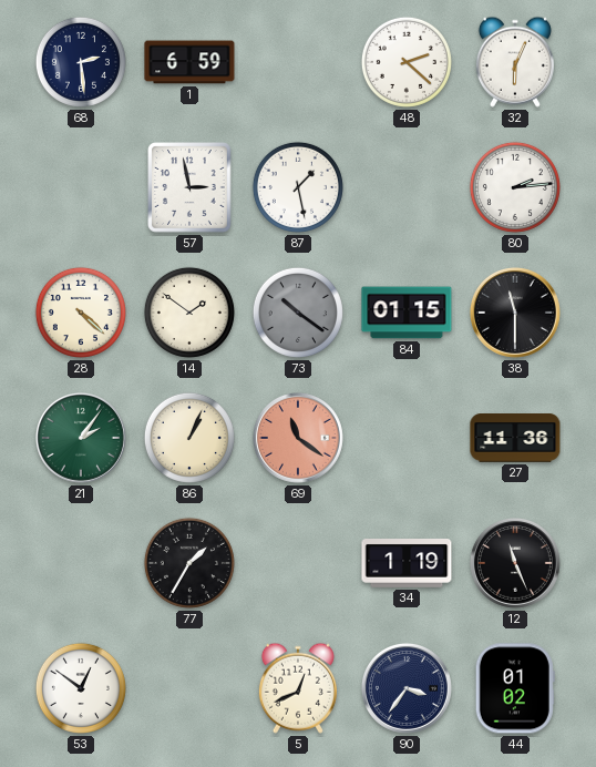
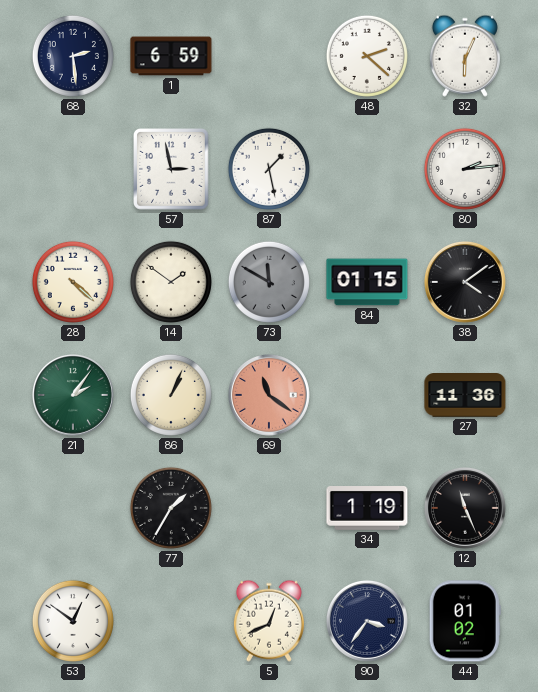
73: 10:21 -> 11:50 (269, 282)
38: 11:30 -> 4:09 (465, 282)
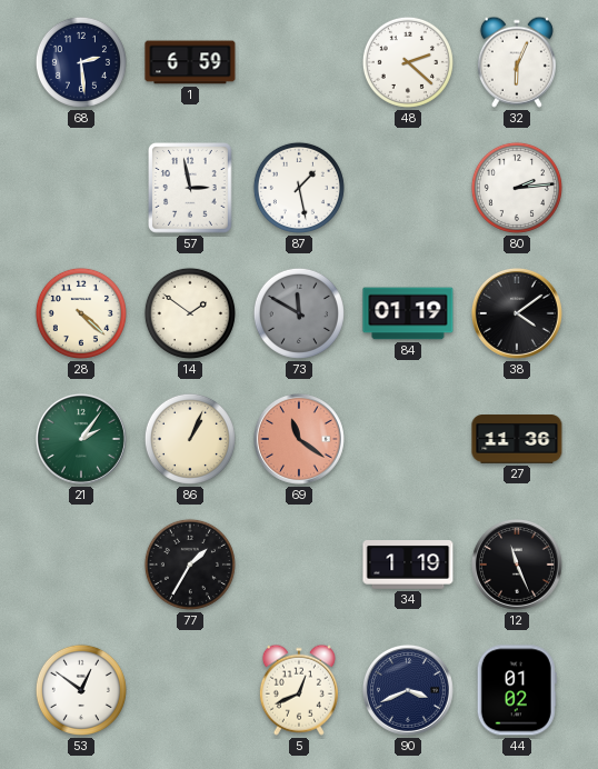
84: 01:15 -> 01:19 (408, 313)
90: 3:36 -> 3:41 (408, 690)
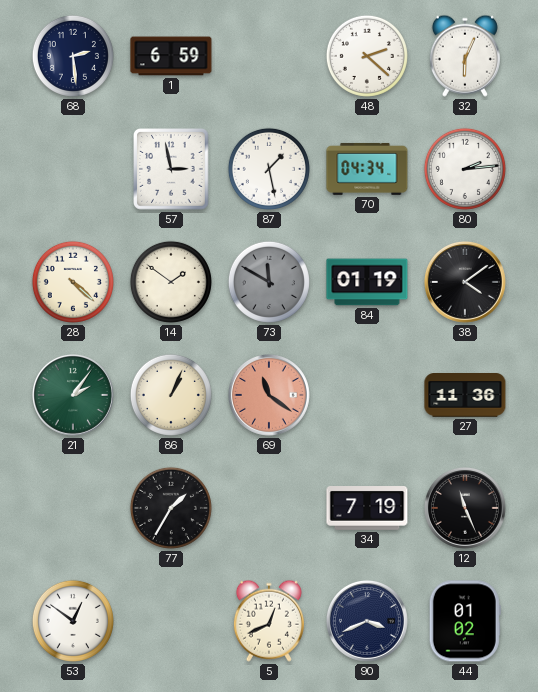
70: none -> 04:34 (367, 169)
34: 1:19 -> 7:19 (367, 509)
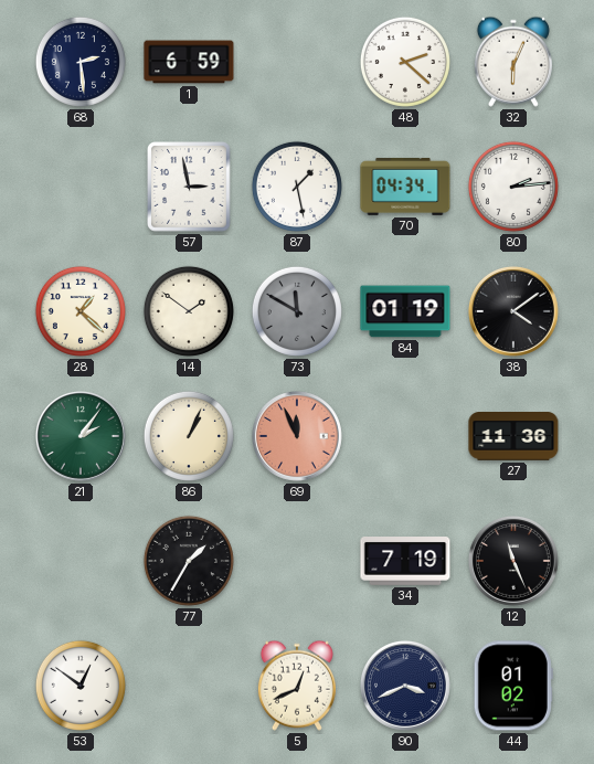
28: 4:22 -> 1:22 (81, 311)
69: 11:21 -> 11:56 (297, 436)
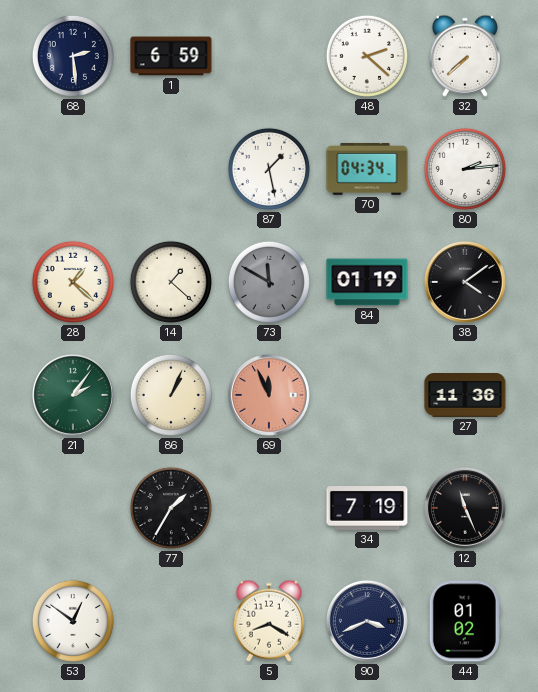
32: 6:04 -> 7:38 (465, 56)
57: 2:58 -> none (190, 187)
14: 1:51 -> 1:22 (171, 282)
5: 12:41 -> 8:20 (269, 621)
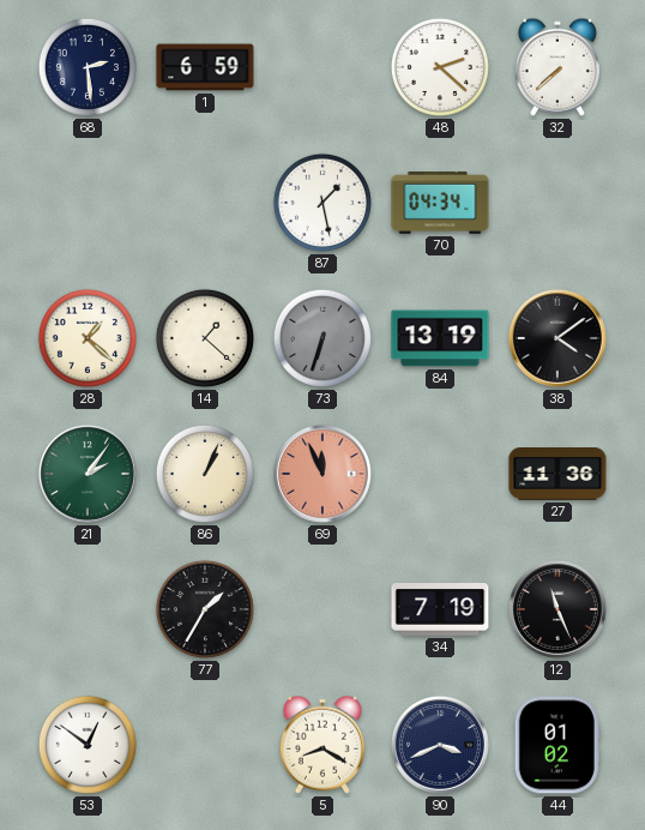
80: 2:14 -> none (465, 169)
73: 11:50 -> 6:33 (322, 338)
84: 01:19 -> 13:19 (440, 338)
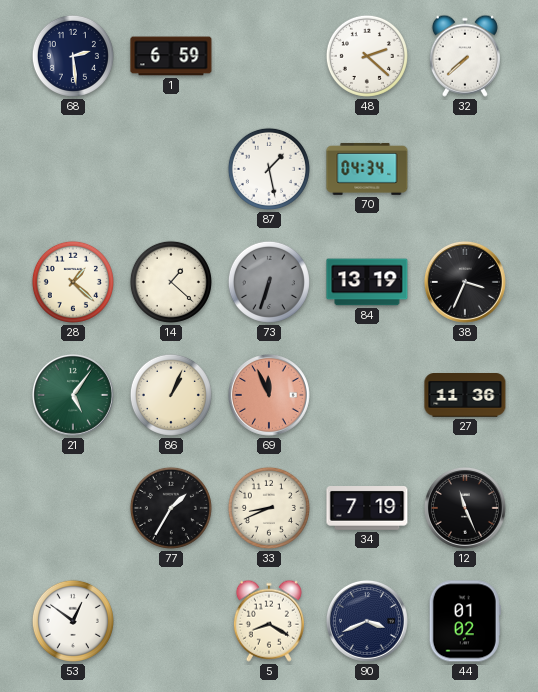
38: 4:09 -> 3:34 (465, 282)
21: 2:06 -> 5:06 (73, 395)
33: none -> 8:41 (269, 508)
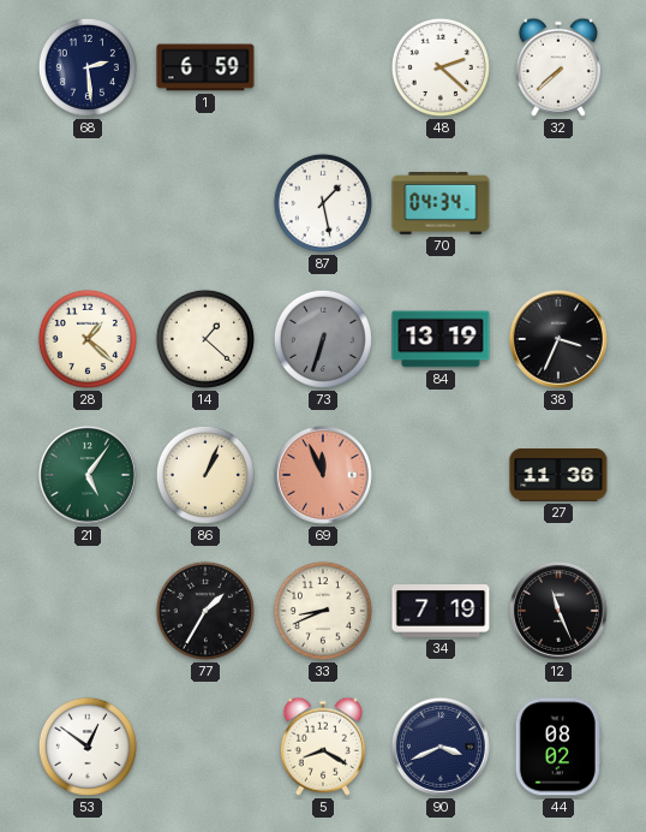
44: 01:02 -> 08:02 (558, 747)
